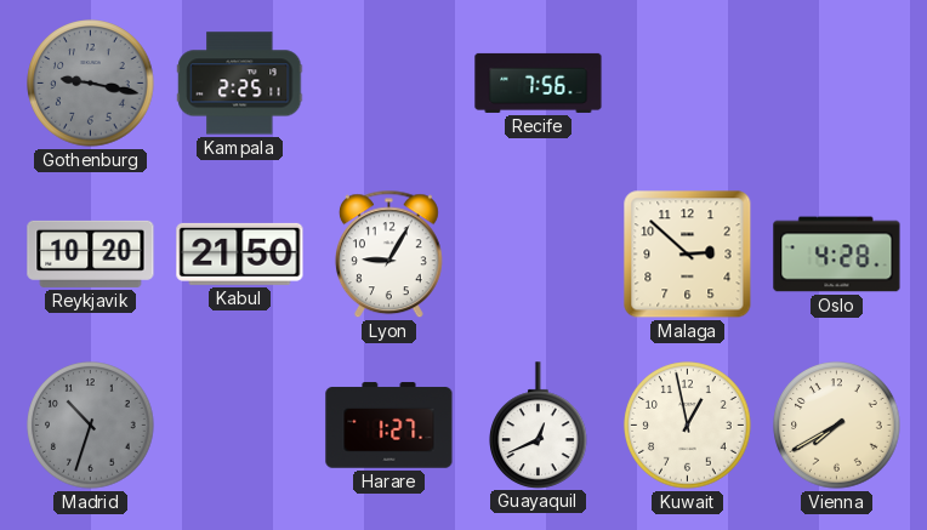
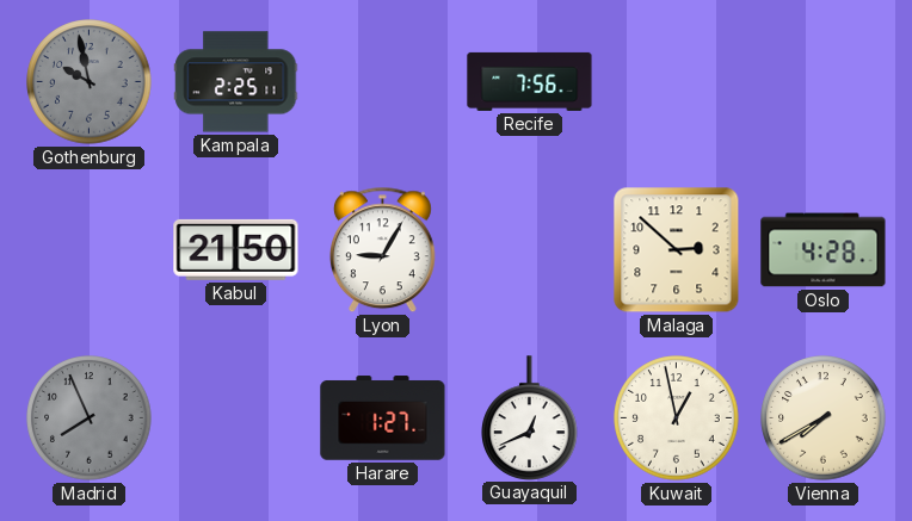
Gothenburg: 9:17 -> 9:58 (90, 82)
Reykjavik: 10:20 -> none (91, 253)
Madrid: 10:33 -> 7:56 (90, 418)
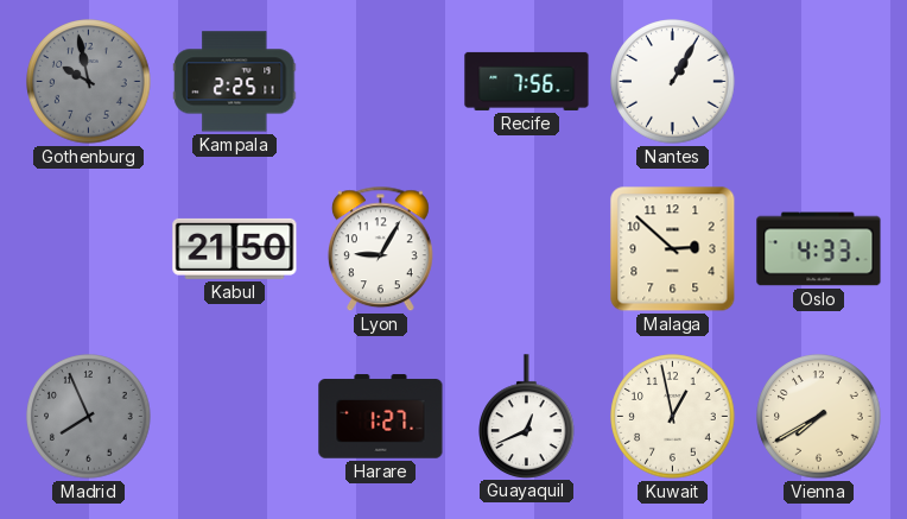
Nantes: none -> 1:05 (673, 82)
Oslo: 4:28 -> 4:33 (819, 249)
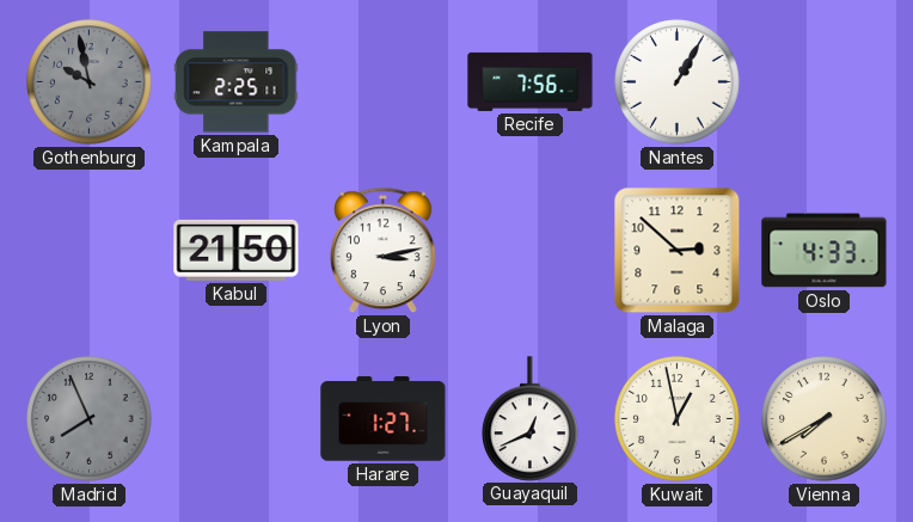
Lyon: 9:05 -> 3:13 (382, 251)
